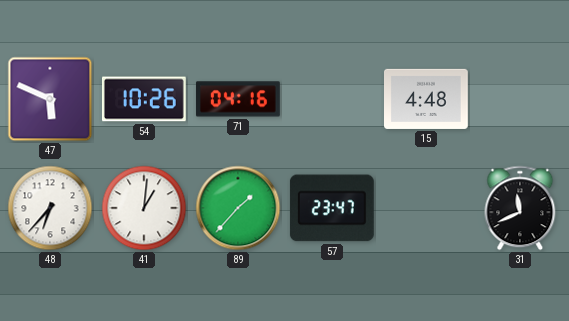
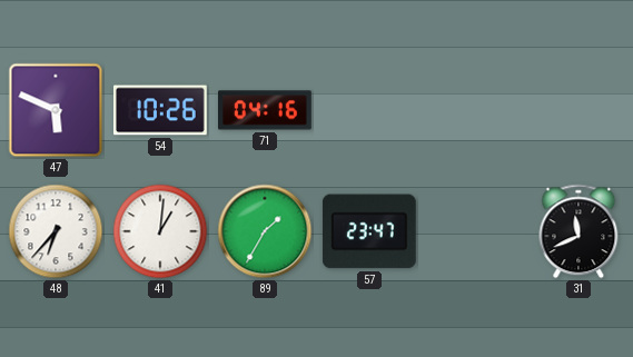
15: 4:48 -> none (427, 99)
89: 1:37 -> 1:35 (265, 231)
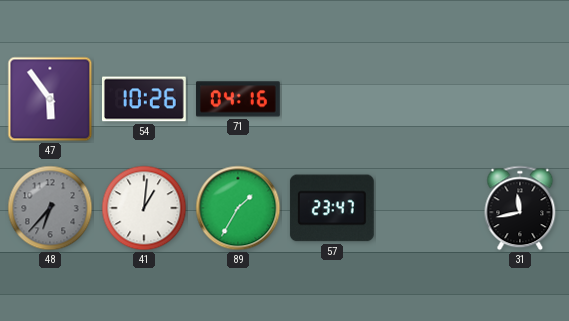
47: 5:49 -> 5:54 (50, 99)
48 dial: white -> grey (50, 208)
31: 11:41 -> 11:43 (520, 208)
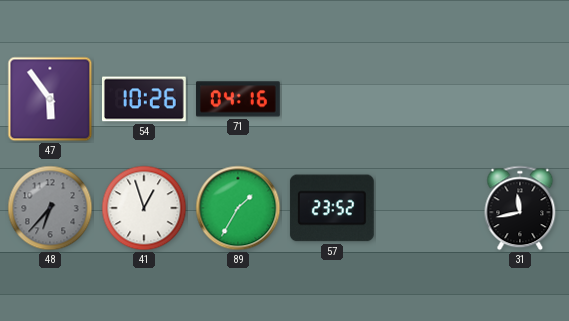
41: 1:01 -> 12:57 (144, 208)
57: 23:47 -> 23:52 (332, 208)
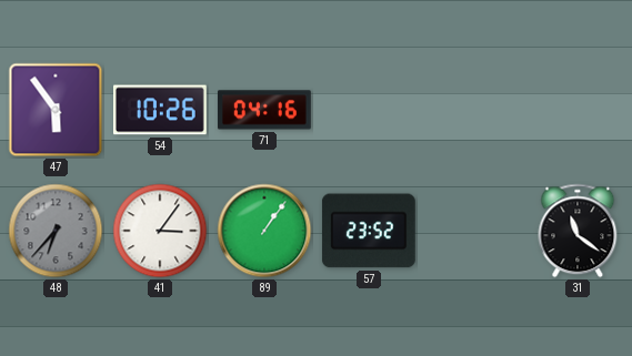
41: 12:57 -> 3:06 (160, 231)
89: 1:35 -> 1:06 (264, 231)
31: 11:43 -> 11:21 (578, 231)
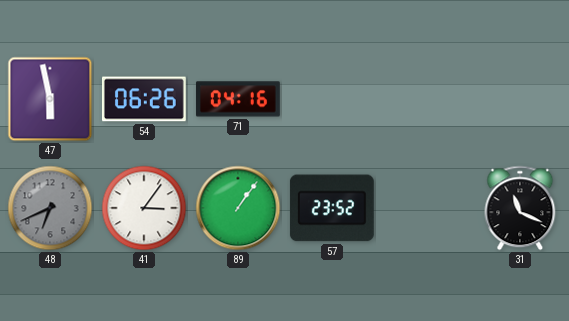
47: 5:54 -> 5:58 (50, 99)
54: 10:26 -> 06:26 (145, 99)
48: 6:37 -> 6:41 (50, 208)
31: 11:21 -> 11:19 (520, 208)
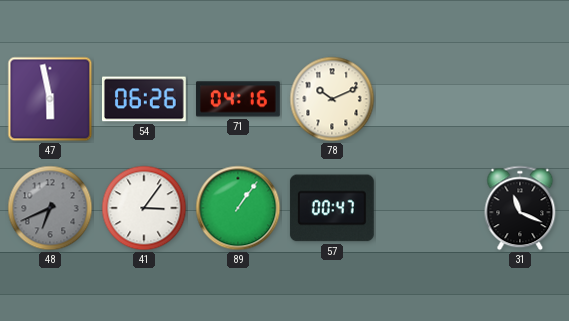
78: none -> 10:11 (332, 99)
57: 23:52 -> 00:47 (332, 208)
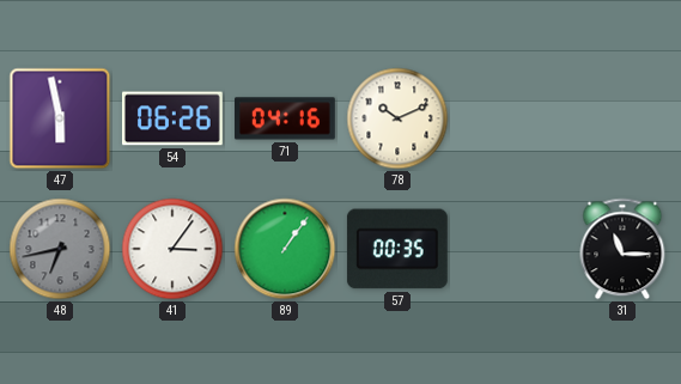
48: 6:41 -> 6:43 (60, 249)
57: 00:47 -> 00:35 (397, 249)
31: 11:19 -> 11:15 (622, 249)
